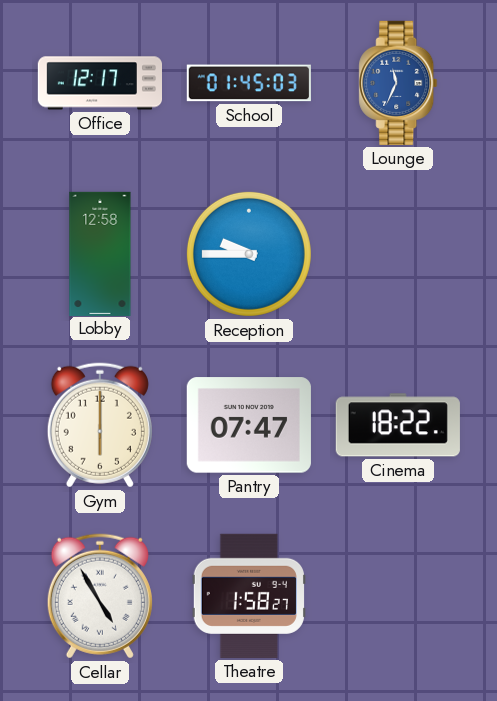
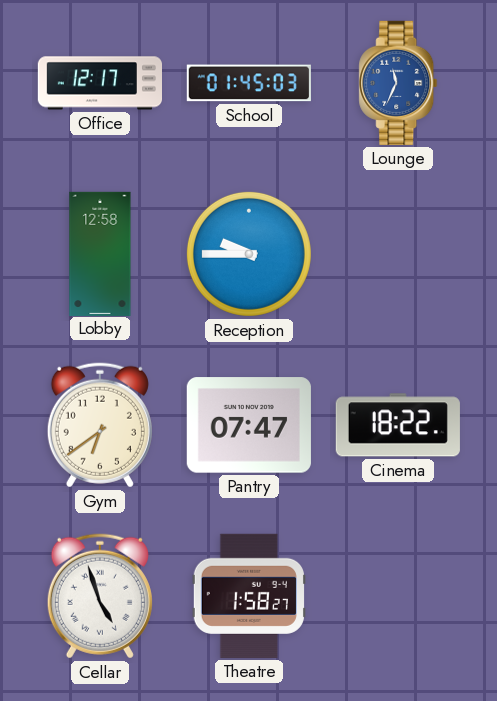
Gym: 6:00 -> 6:39 (100, 425)
Cellar: 4:55 -> 4:57 (100, 596)
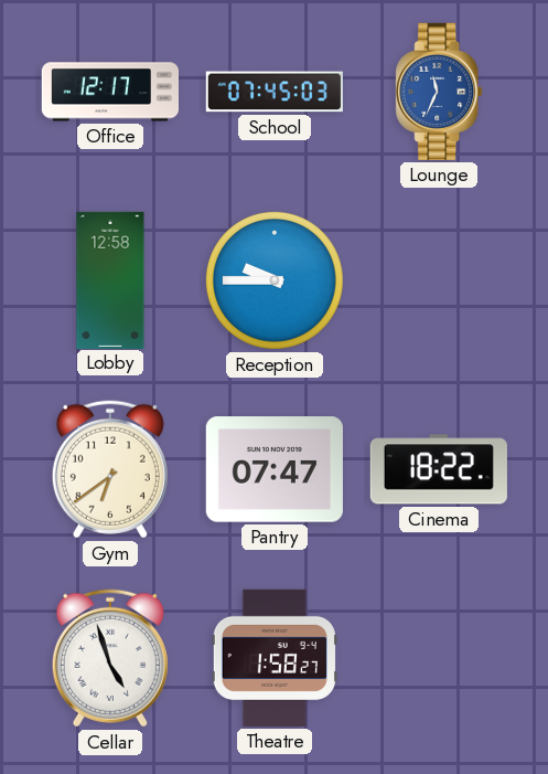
School: 01:45 -> 07:45 (275, 92)
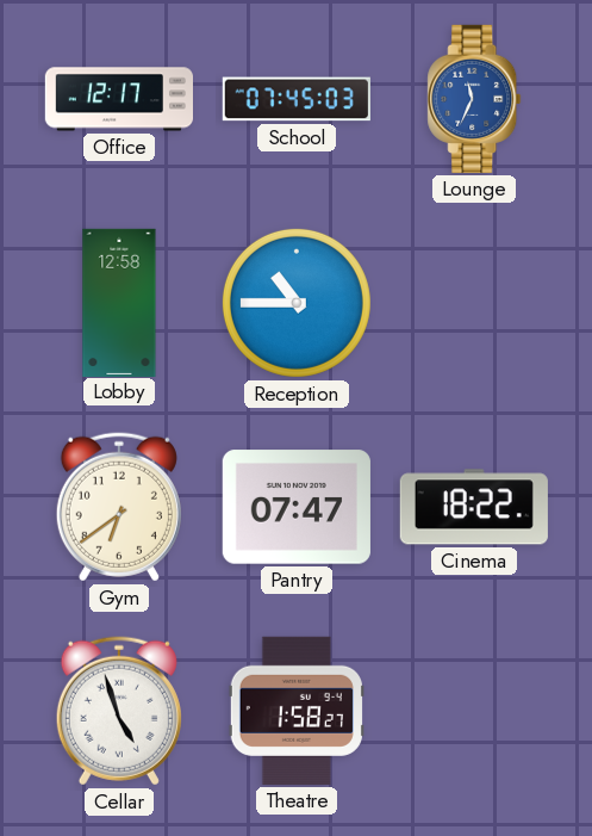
Reception: 9:45 -> 10:45 (297, 303)
